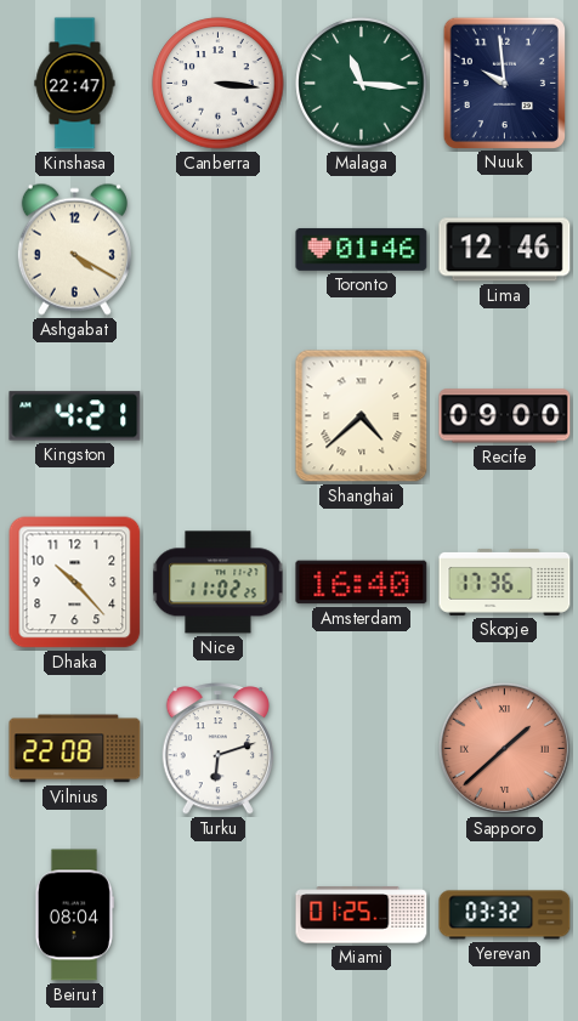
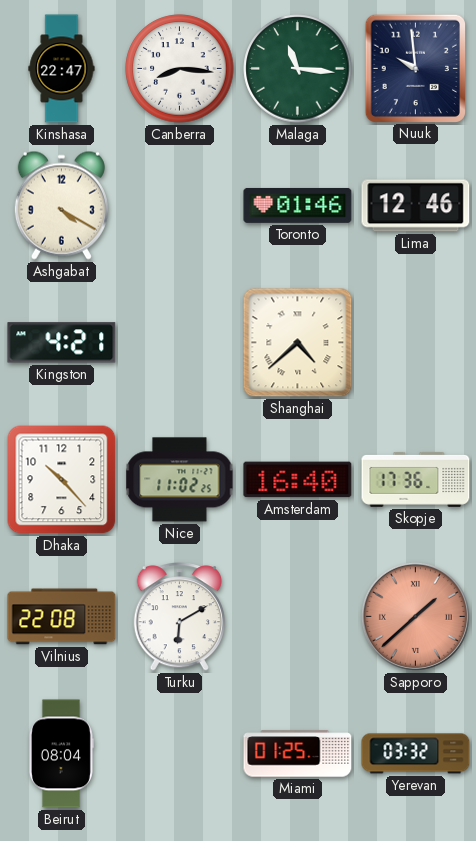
Canberra: 3:16 -> 8:16 (180, 69)
Recife: 09:00 -> none (505, 416)
Turku: 6:12 -> 6:10 (179, 617)
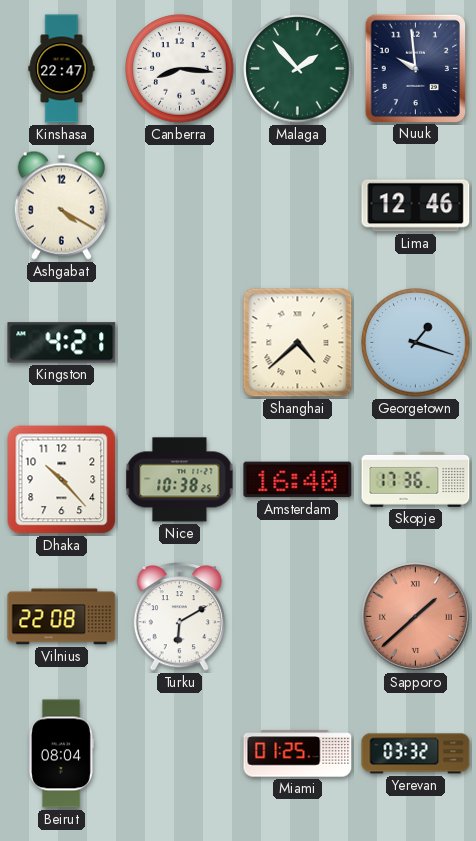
Malaga: 11:16 -> 1:53 (298, 69)
Toronto: 01:46 -> none (298, 205)
Georgetown: none -> 1:18 (416, 343)
Nice: 11:02 -> 10:38 (180, 480)
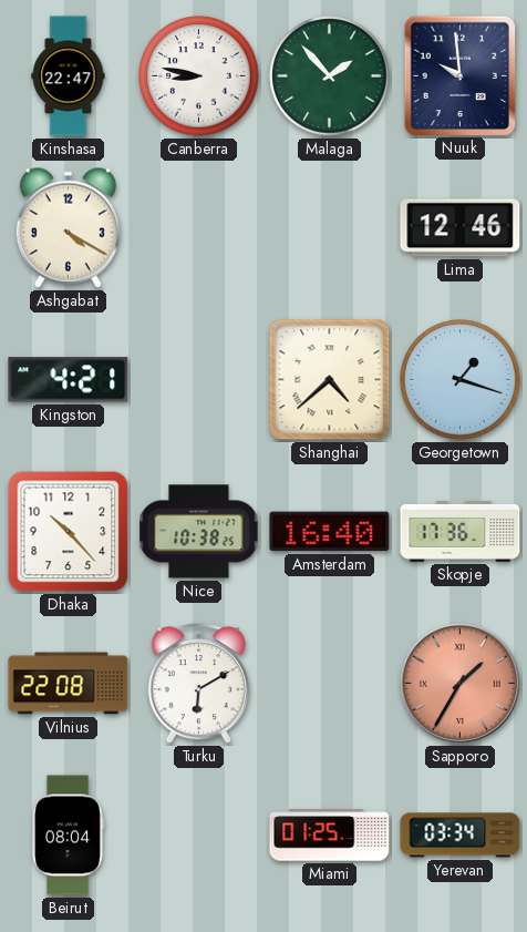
Canberra: 8:16 -> 8:47 (199, 76)
Sapporo: 1:38 -> 1:35 (459, 683)
Yerevan: 03:32 -> 03:34 (461, 836)
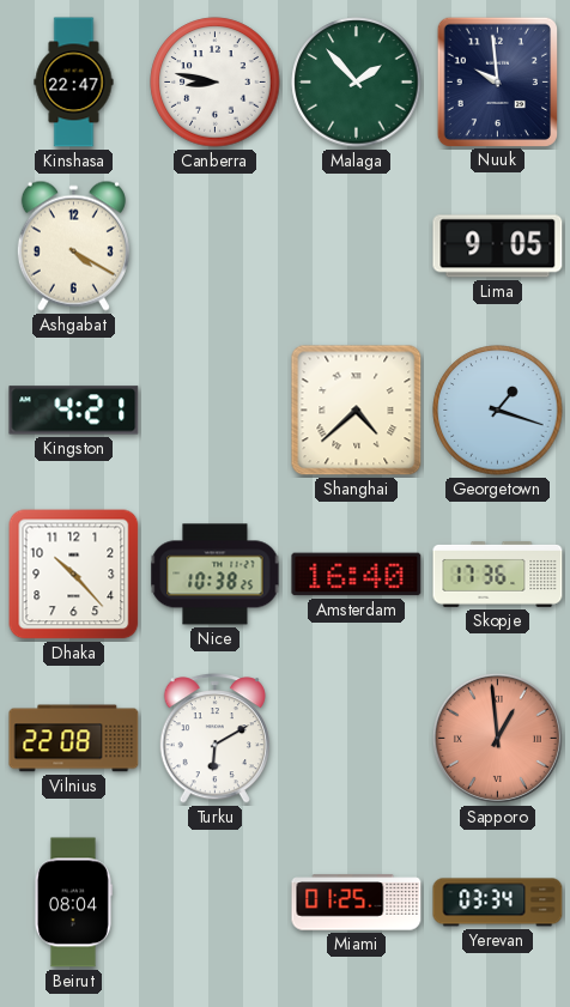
Lima: 12:46 -> 9:05 (498, 247)
Sapporo: 1:35 -> 12:59 (497, 738)
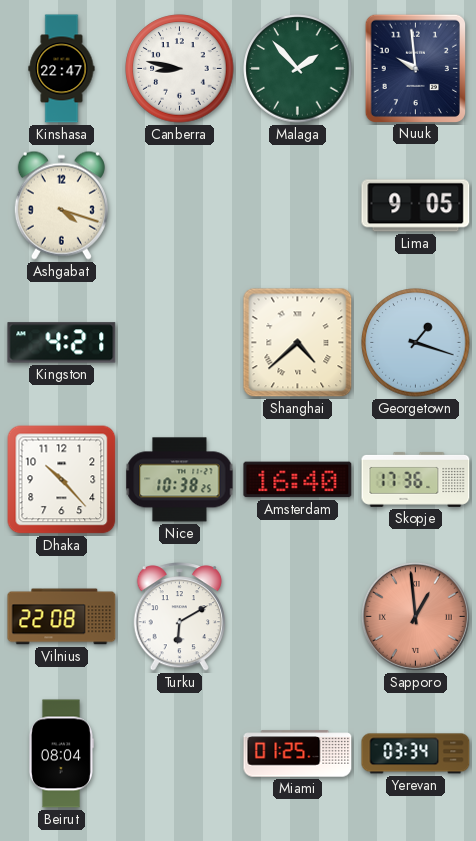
Ashgabat: 4:20 -> 4:18 (61, 205)
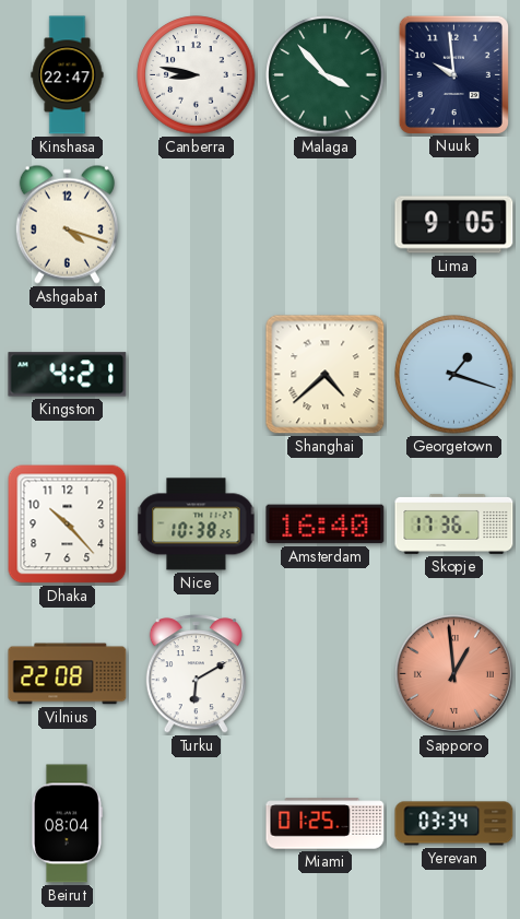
Malaga: 1:53 -> 3:53 (326, 75)
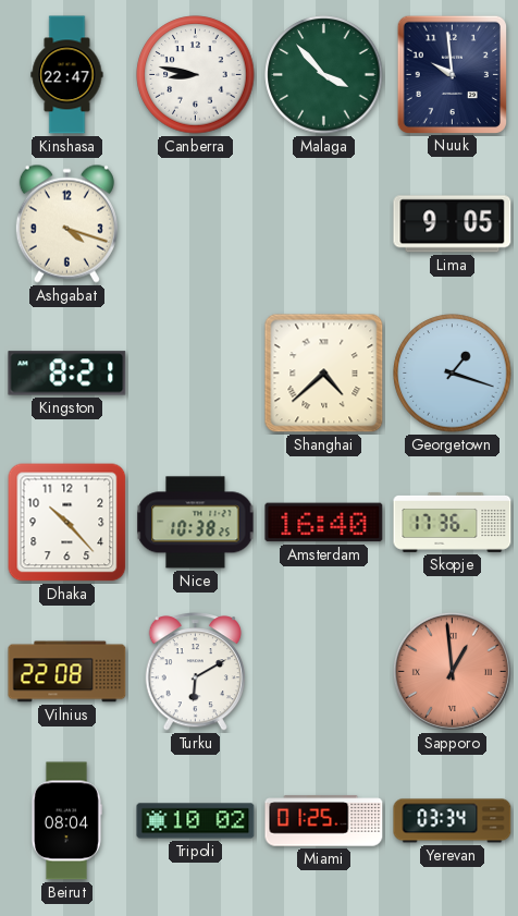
Kingston: 4:21 -> 8:21 (67, 374)
Tripoli: none -> 10:02 (196, 821)
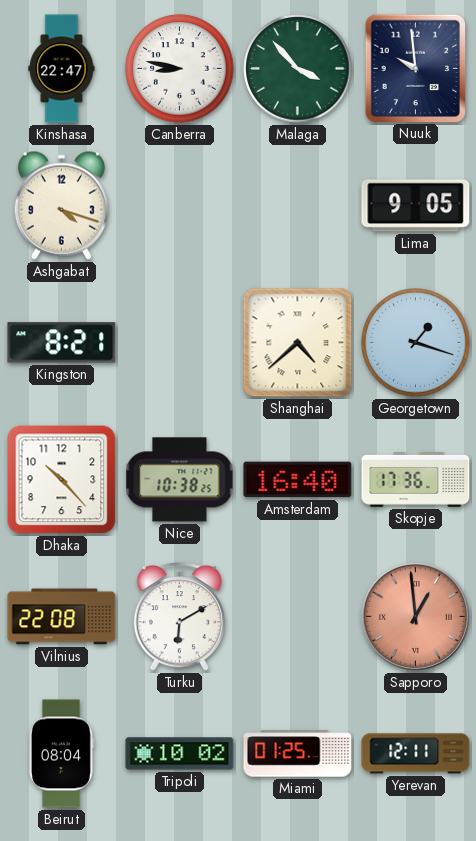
Yerevan: 03:34 -> 12:11 (416, 754)
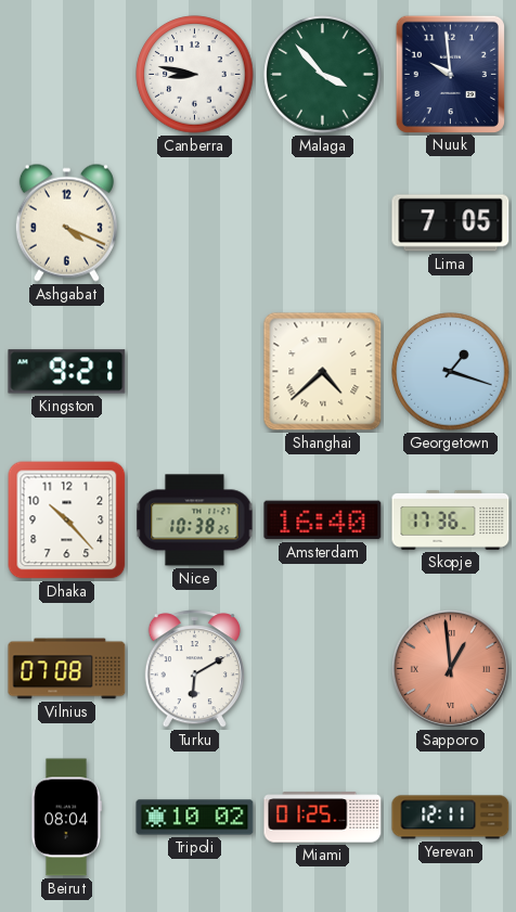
Kinshasa: 22:47 -> none (62, 69)
Ashgabat: 4:18 -> 4:19 (66, 222)
Lima: 9:05 -> 7:05 (451, 223)
Kingston: 8:21 -> 9:21 (67, 372)
Vilnius: 22:08 -> 07:08 (67, 669)
